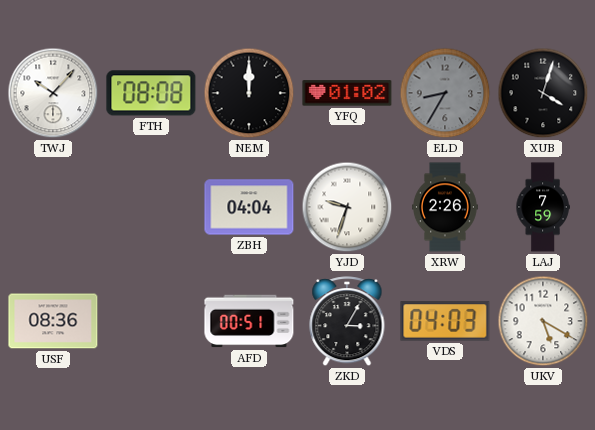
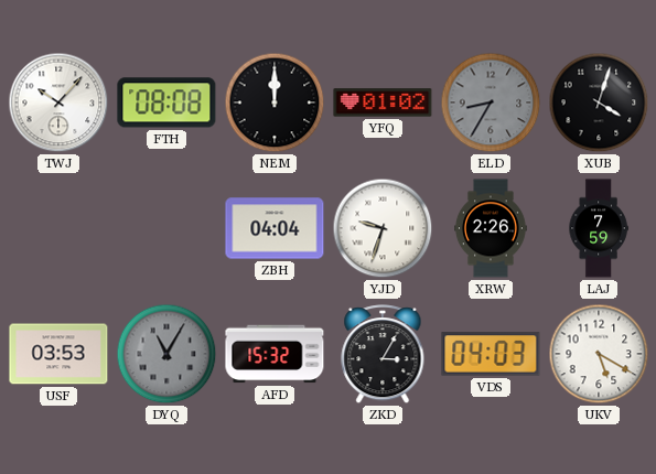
USF: 08:36 -> 03:53 (58, 354)
DYQ: none -> 11:05 (166, 354)
AFD: 00:51 -> 15:32 (275, 354)
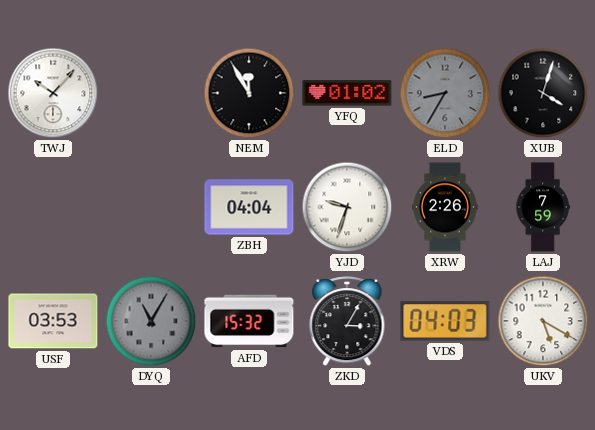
FTH: 08:08 -> none (166, 103)
NEM: 12:00 -> 11:55 (249, 93)
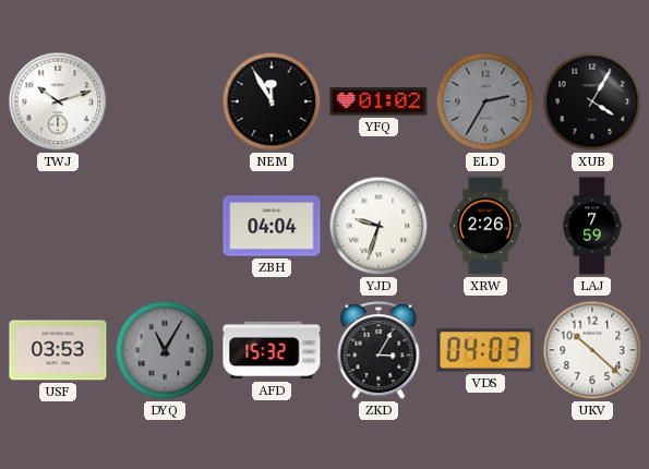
TWJ: 10:07 -> 10:12 (58, 101)
ELD: 8:35 -> 2:35 (485, 101)
XUB: 4:03 -> 4:05 (592, 101)
UKV: 5:20 -> 10:22 (592, 350)
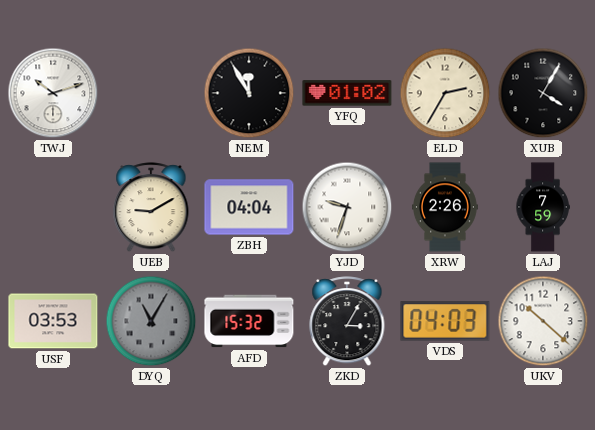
ELD dial: grey -> cream (445, 93)
UEB: none -> 9:10 (151, 208)
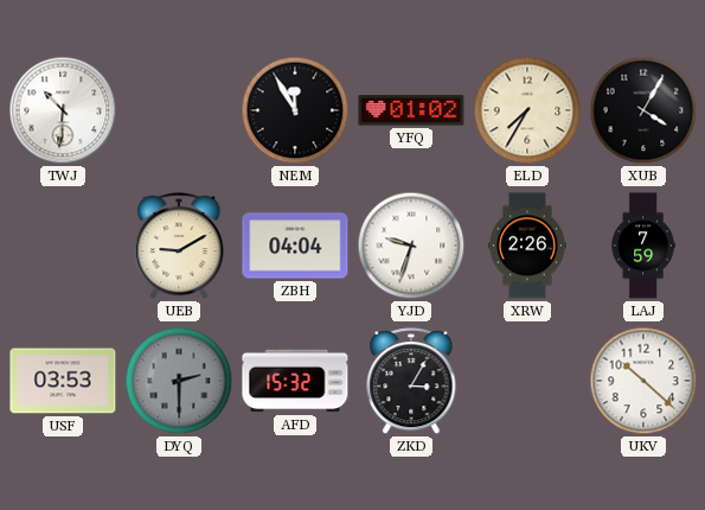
TWJ: 10:12 -> 10:31 (63, 110)
ELD: 2:35 -> 7:35 (527, 110)
DYQ: 11:05 -> 2:30 (179, 381)
VDS: 04:03 -> none (445, 321)
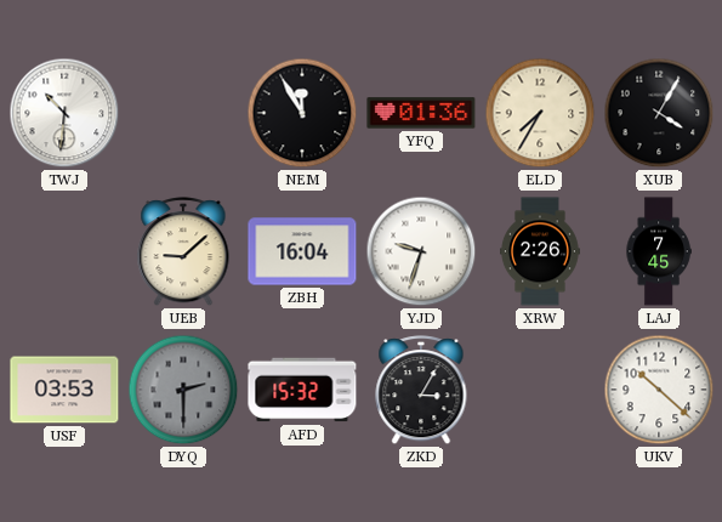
YFQ: 01:02 -> 01:36 (421, 113)
UEB: 9:10 -> 9:08 (183, 253)
ZBH: 04:04 -> 16:04 (302, 251)
LAJ: 7:59 -> 7:45 (659, 251)
